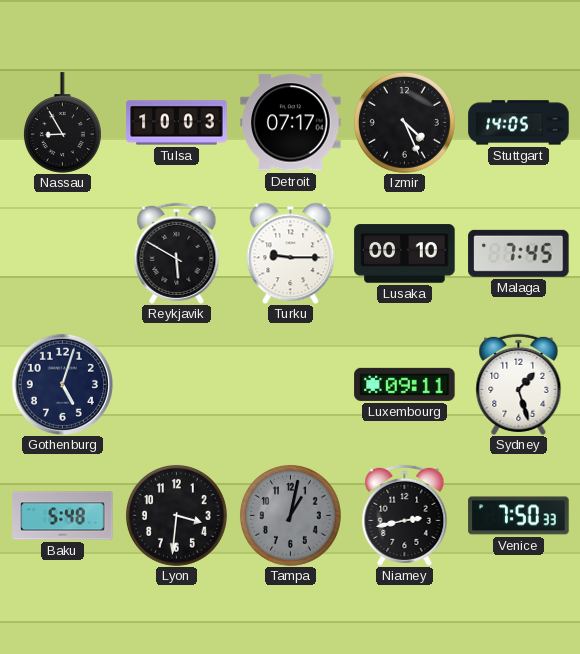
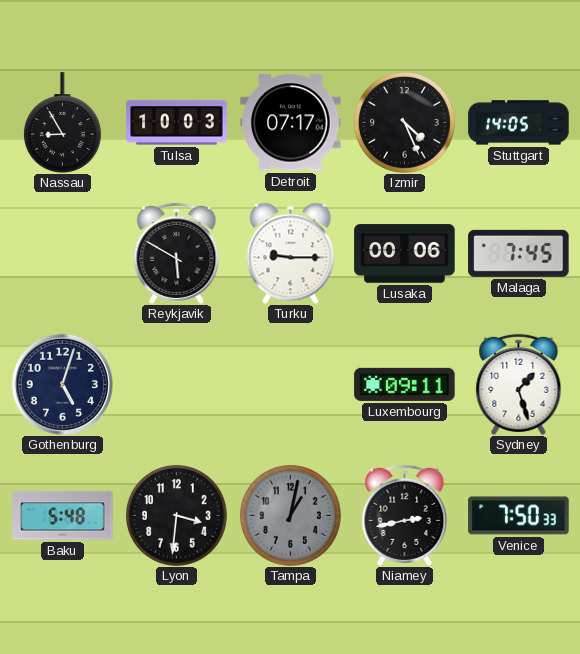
Lusaka: 00:10 -> 00:06 (405, 254)
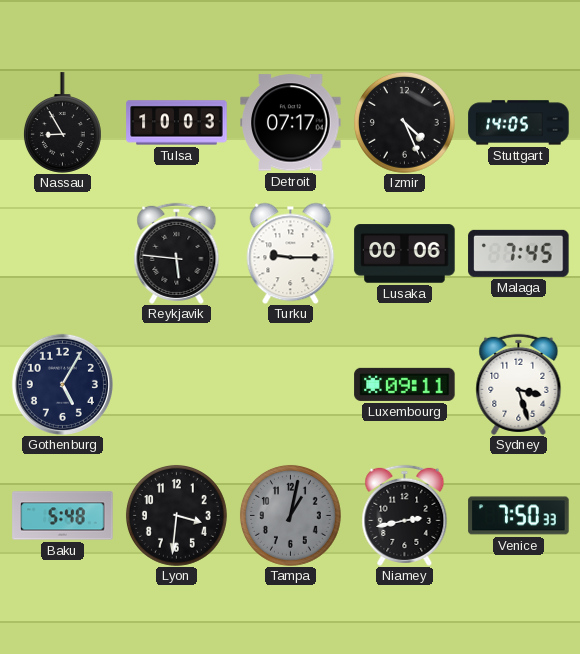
Reykjavik: 5:50 -> 5:46 (177, 253)
Gothenburg: 5:03 -> 5:05 (62, 384)
Sydney: 1:27 -> 3:27 (519, 384)
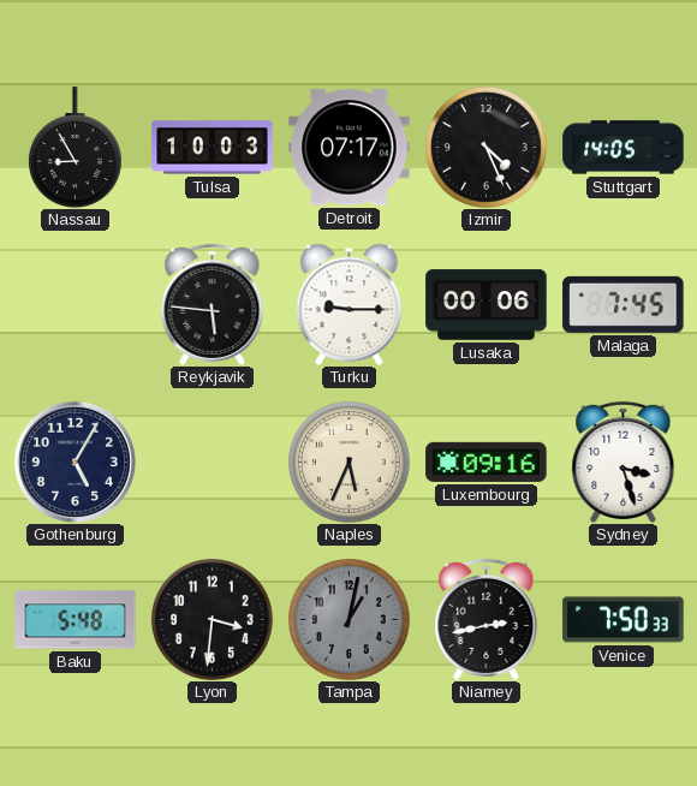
Naples: none -> 5:34 (348, 462)
Luxembourg: 09:11 -> 09:16 (487, 462)
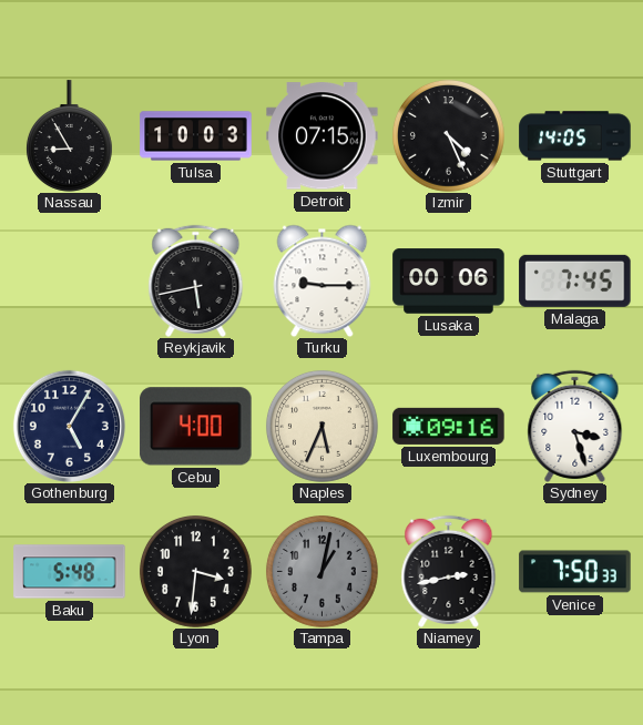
Detroit: 07:17 -> 07:15 (323, 136)
Reykjavik: 5:46 -> 5:43 (196, 280)
Cebu: none -> 4:00 (196, 427)
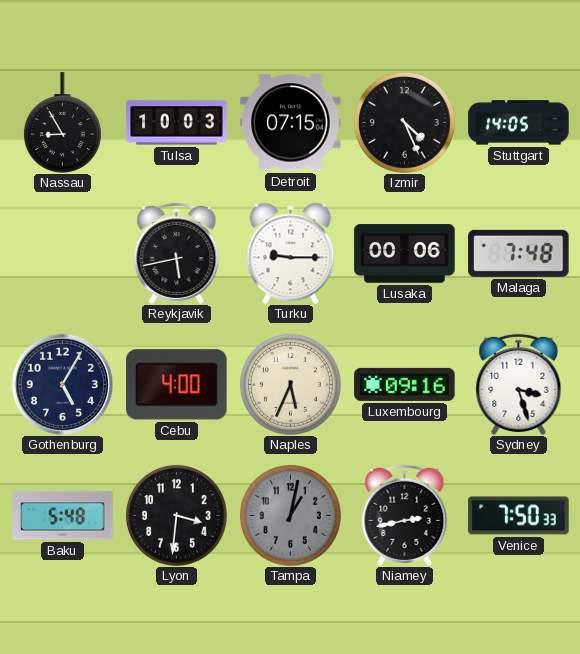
Malaga: 7:45 -> 7:48 (519, 253)
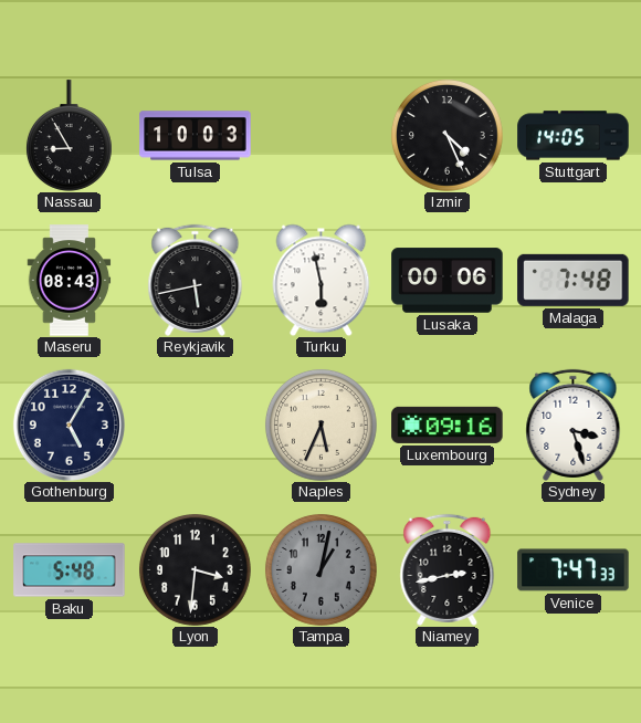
Detroit: 07:15 -> none (291, 123)
Maseru: none -> 08:43 (70, 281)
Turku: 9:15 -> 5:58 (322, 280)
Cebu: 4:00 -> none (177, 385)
Venice: 7:50 -> 7:47 (574, 570)
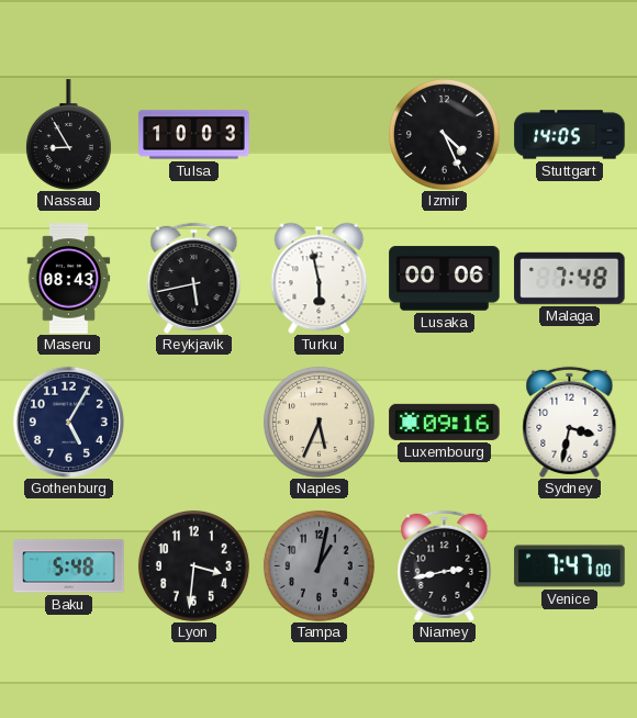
Sydney: 3:27 -> 3:32 (570, 422)
Venice: 7:47:33 -> 7:47:00 (570, 566)
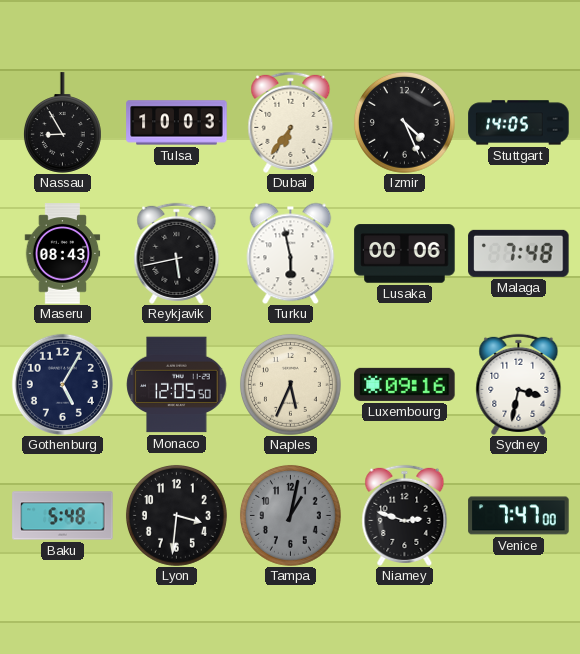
Dubai: none -> 6:36 (291, 122)
Monaco: none -> 12:05 (177, 385)
Niamey: 2:43 -> 2:48 (405, 515)
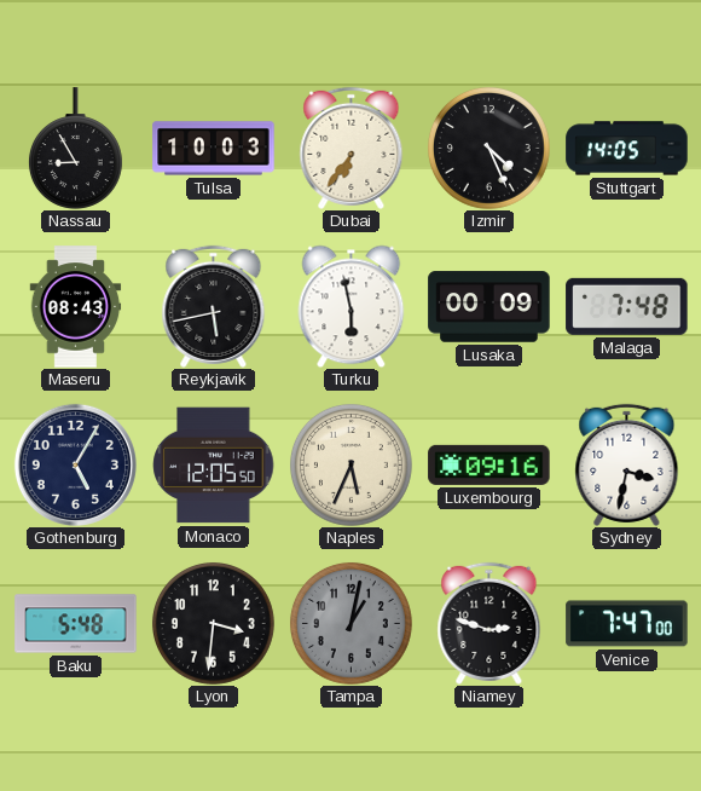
Lusaka: 00:06 -> 00:09 (489, 307)
